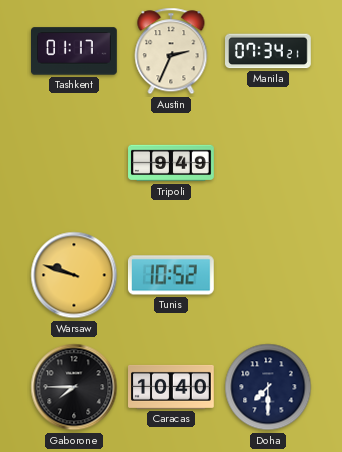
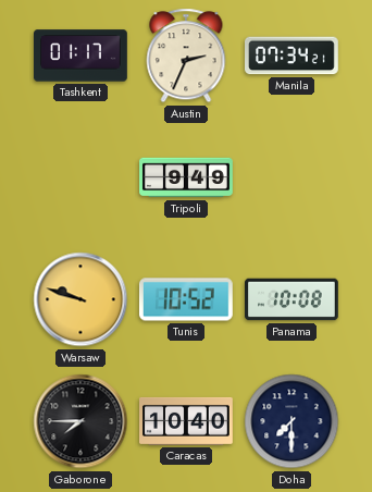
Panama: none -> 10:08 (293, 299)
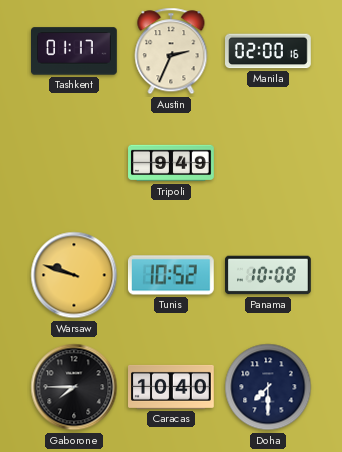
Manila: 07:34 -> 02:00 (269, 51)
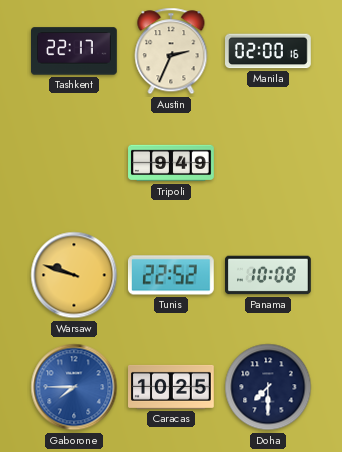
Tashkent: 01:17 -> 22:17 (75, 51)
Tunis: 10:52 -> 22:52 (171, 275)
Gaborone dial: black -> blue (74, 387)
Caracas: 10:40 -> 10:25 (172, 387)
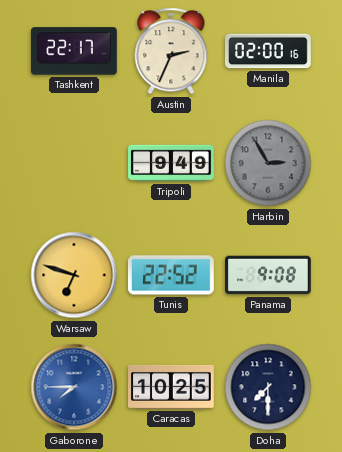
Harbin: none -> 2:55 (268, 163)
Warsaw: 9:48 -> 6:48 (74, 275)
Panama: 10:08 -> 9:08 (269, 275)
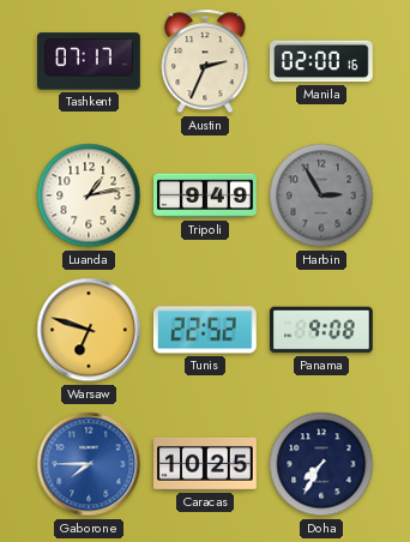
Tashkent: 22:17 -> 07:17 (90, 61)
Luanda: none -> 1:13 (89, 195)
Doha: 7:30 -> 7:35 (321, 464)
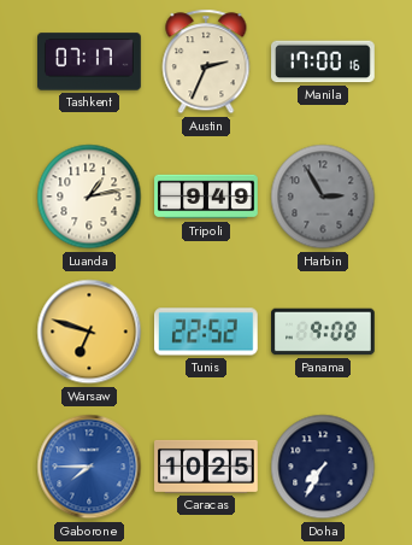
Manila: 02:00 -> 17:00 (324, 61)
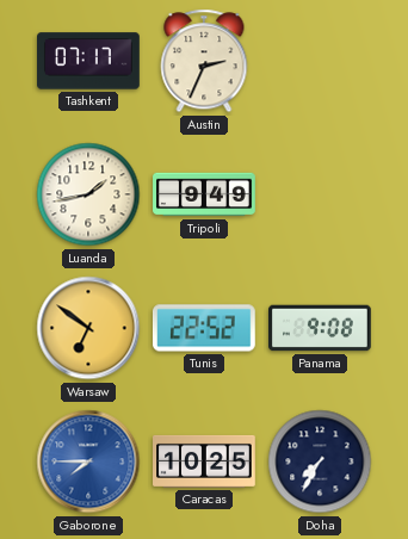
Manila: 17:00 -> none (324, 61)
Luanda: 1:13 -> 1:43 (88, 194)
Harbin: 2:55 -> none (323, 197)
Warsaw: 6:48 -> 6:51 (88, 328)
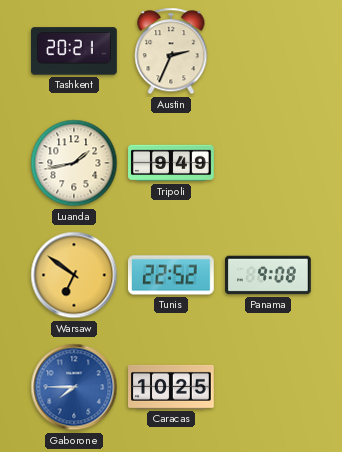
Tashkent: 07:17 -> 20:21 (75, 51)
Doha: 7:35 -> none (320, 461)
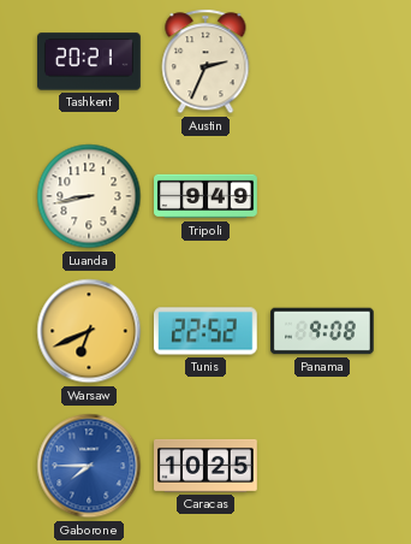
Luanda: 1:43 -> 8:43 (89, 196)
Warsaw: 6:51 -> 6:41 (89, 331)
